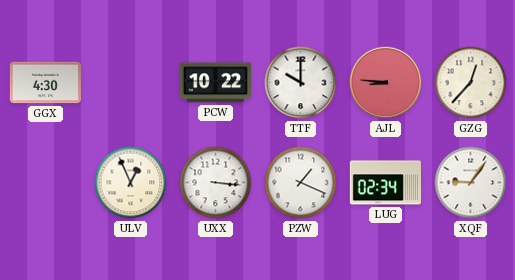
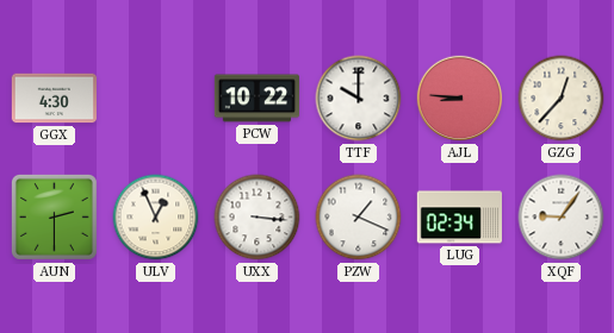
AUN: none -> 2:30 (54, 216)
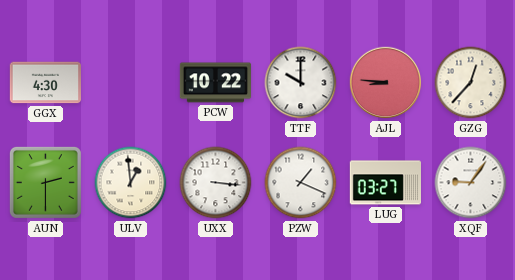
ULV: 12:56 -> 12:59 (131, 183)
LUG: 02:34 -> 03:27 (385, 183)
